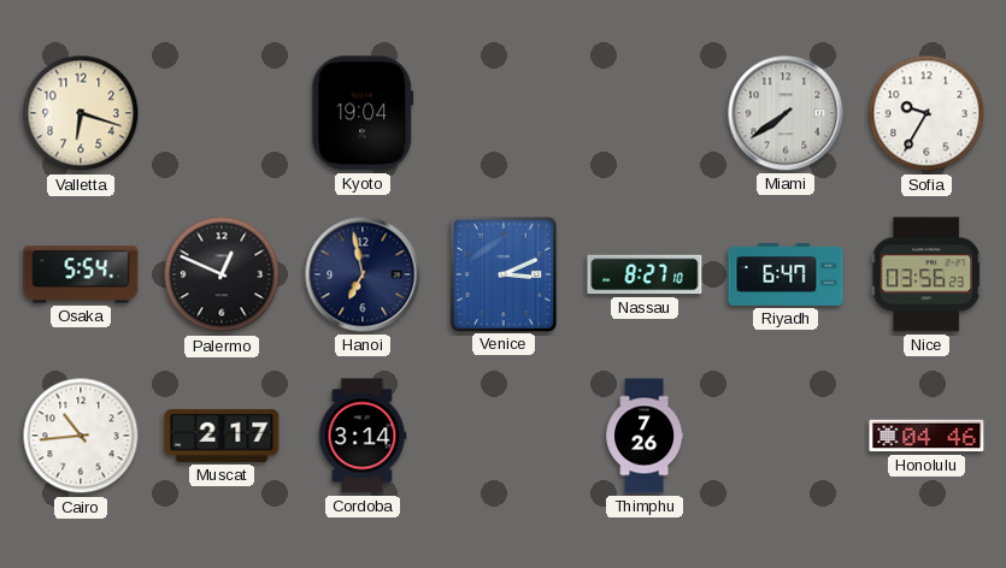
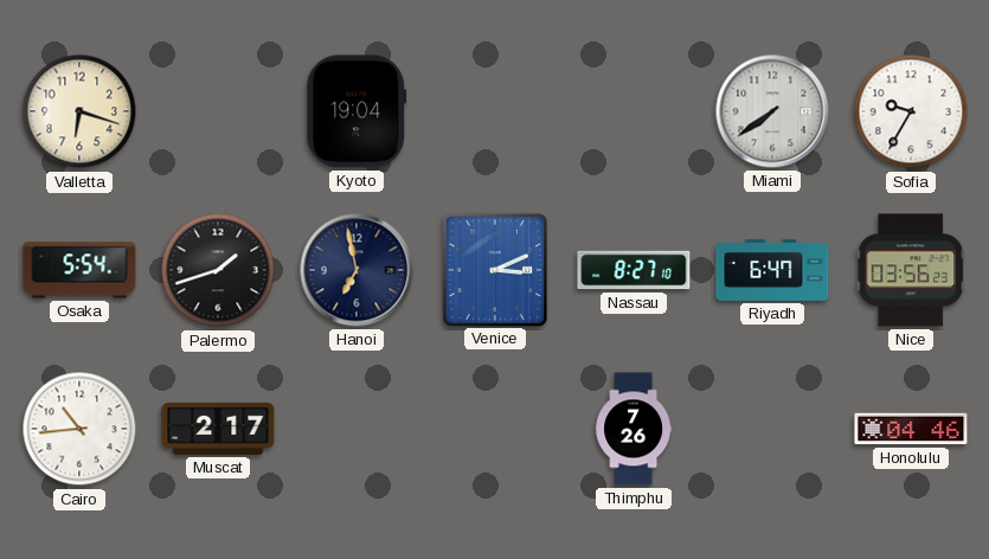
Palermo: 12:49 -> 1:42 (218, 270)
Cordoba: 3:14 -> none (363, 436)
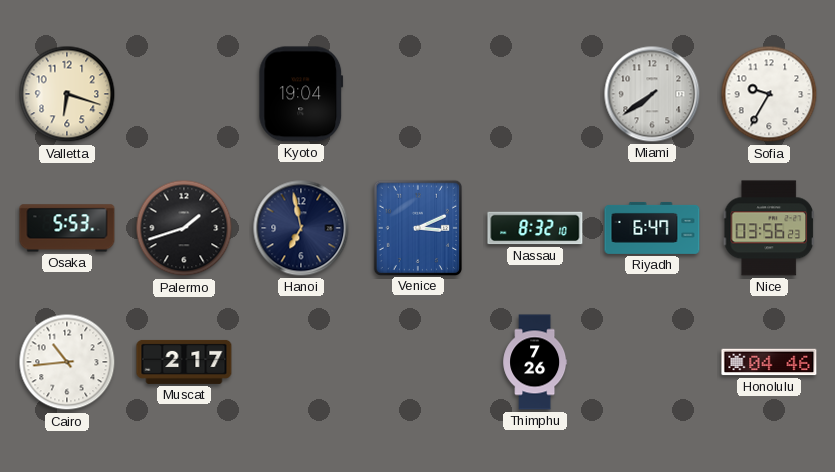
Osaka: 5:54 -> 5:53 (67, 228)
Nassau: 8:27 -> 8:32 (535, 228)
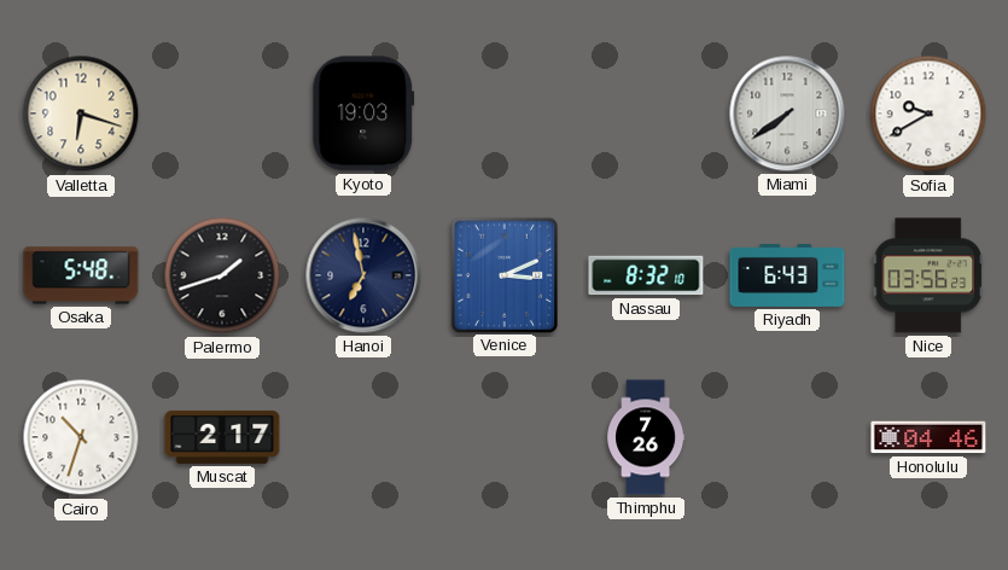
Kyoto: 19:04 -> 19:03 (363, 114)
Sofia: 9:35 -> 9:40 (928, 114)
Osaka: 5:53 -> 5:48 (81, 275)
Riyadh: 6:47 -> 6:43 (787, 275)
Cairo: 10:44 -> 10:33 (81, 437)
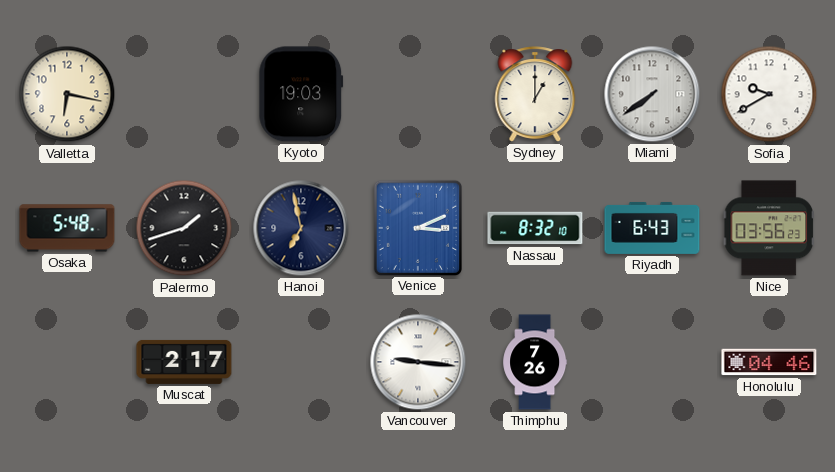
Valletta: 6:18 -> 6:17 (67, 94)
Sydney: none -> 1:00 (535, 94)
Cairo: 10:33 -> none (81, 437)
Vancouver: none -> 9:16 (418, 362)
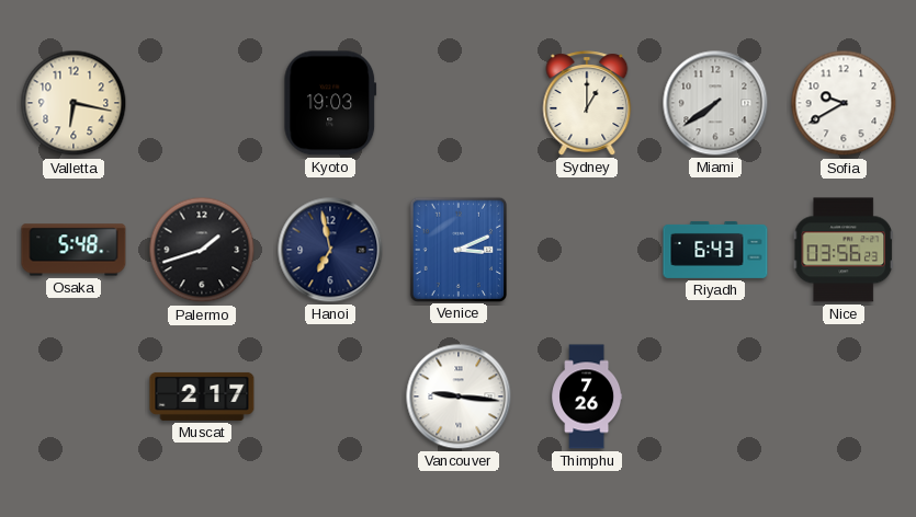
Nassau: 8:32 -> none (535, 228)
Honolulu: 04:46 -> none (769, 362)
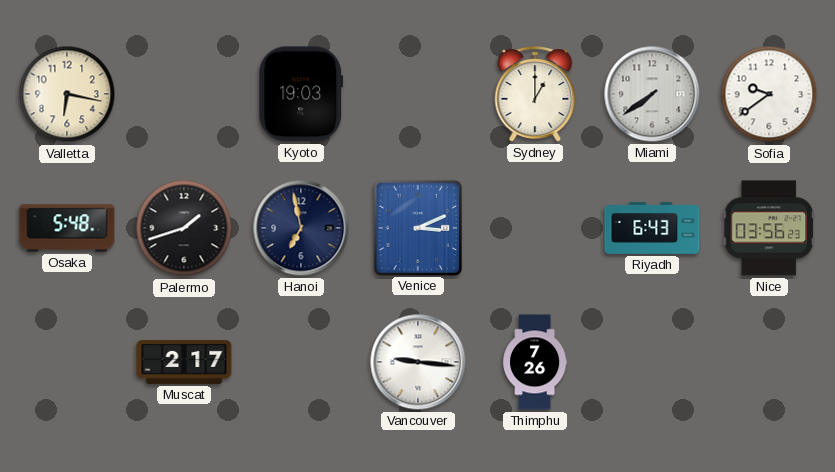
Sofia: 9:40 -> 9:39 (769, 94)
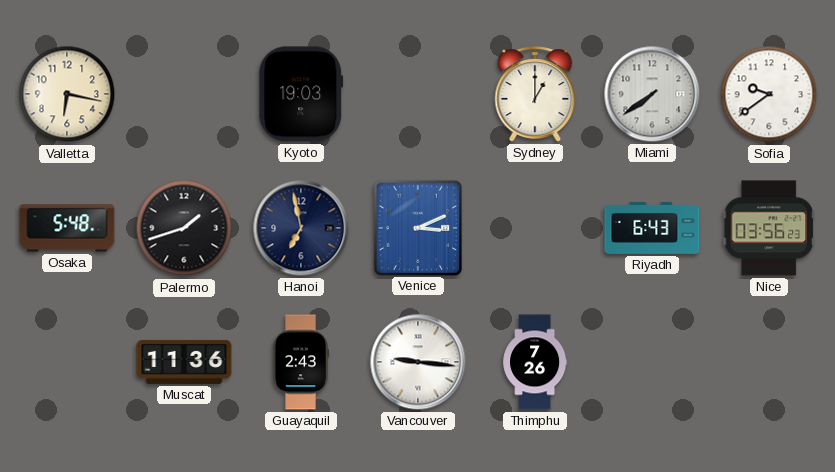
Muscat: 2:17 -> 11:36 (184, 362)
Guayaquil: none -> 2:43 (301, 362)
